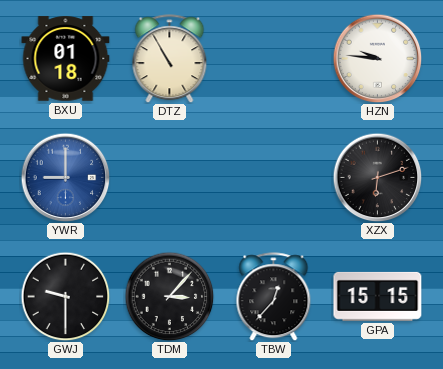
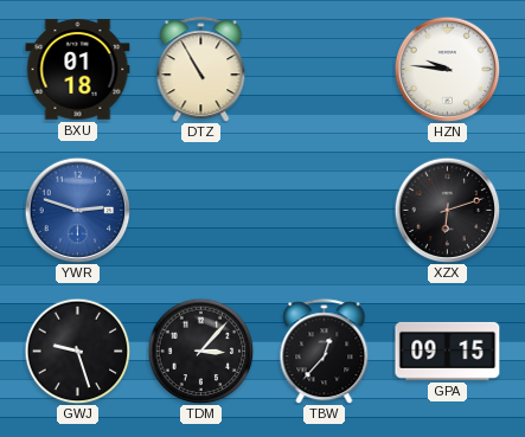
YWR: 9:00 -> 2:48 (77, 210)
GWJ: 9:30 -> 9:27 (77, 351)
GPA: 15:15 -> 09:15 (448, 351)
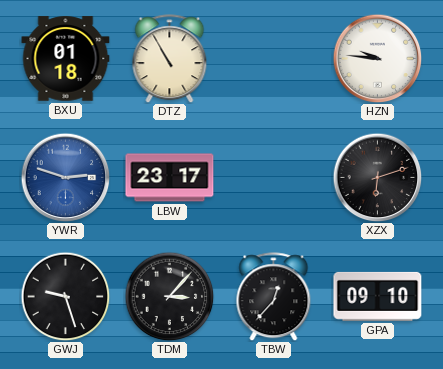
LBW: none -> 23:17 (170, 178)
GPA: 09:15 -> 09:10 (378, 296)
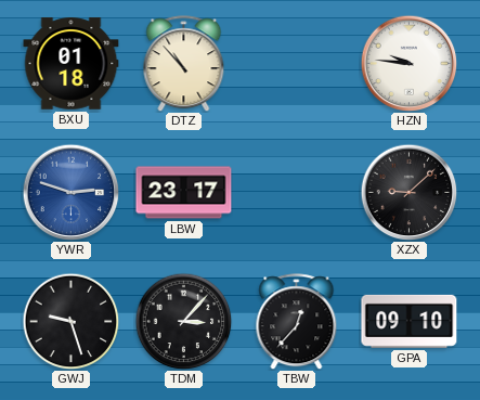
DTZ: 10:55 -> 10:53 (184, 64)
XZX: 6:12 -> 9:08 (408, 192)
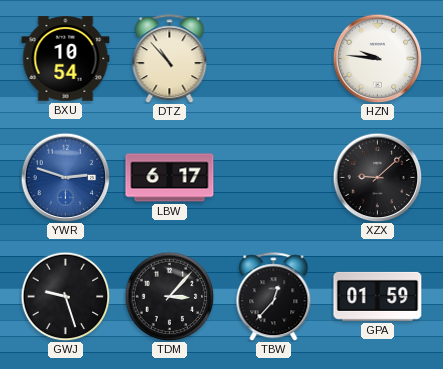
BXU: 01:18 -> 10:54 (66, 59)
LBW: 23:17 -> 6:17 (170, 178)
GPA: 09:10 -> 01:59 (378, 296)
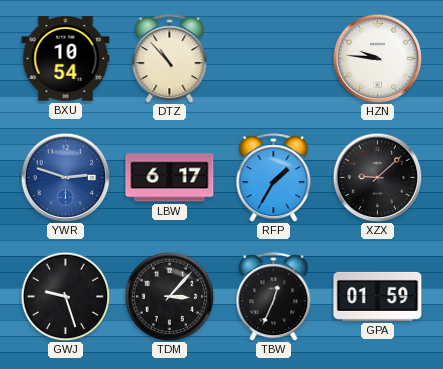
RFP: none -> 1:35 (274, 178)
TBW: 12:37 -> 12:34 (274, 297)
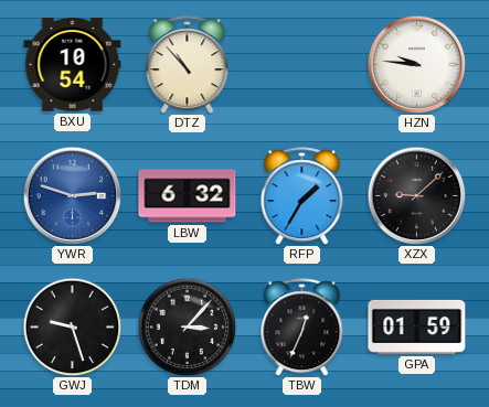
LBW: 6:17 -> 6:32 (188, 196)
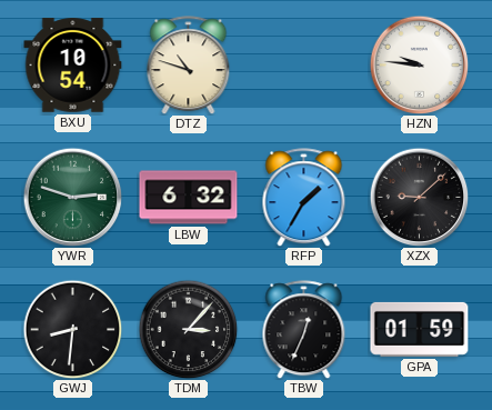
DTZ: 10:53 -> 10:48 (189, 66)
YWR dial: blue -> green (72, 197)
GWJ: 9:27 -> 8:31 (72, 329)
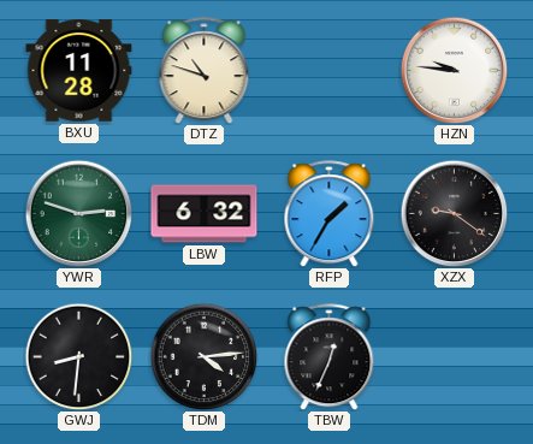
BXU: 10:54 -> 11:28 (79, 71)
XZX: 9:08 -> 9:21 (454, 213)
TDM: 3:07 -> 4:14 (203, 356)
GPA: 01:59 -> none (420, 329)
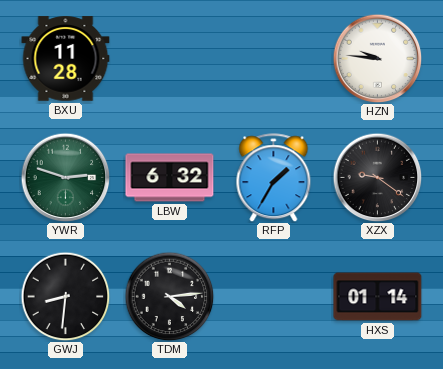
DTZ: 10:48 -> none (205, 71)
TBW: 12:34 -> none (330, 357)
HXS: none -> 01:14 (378, 297)
